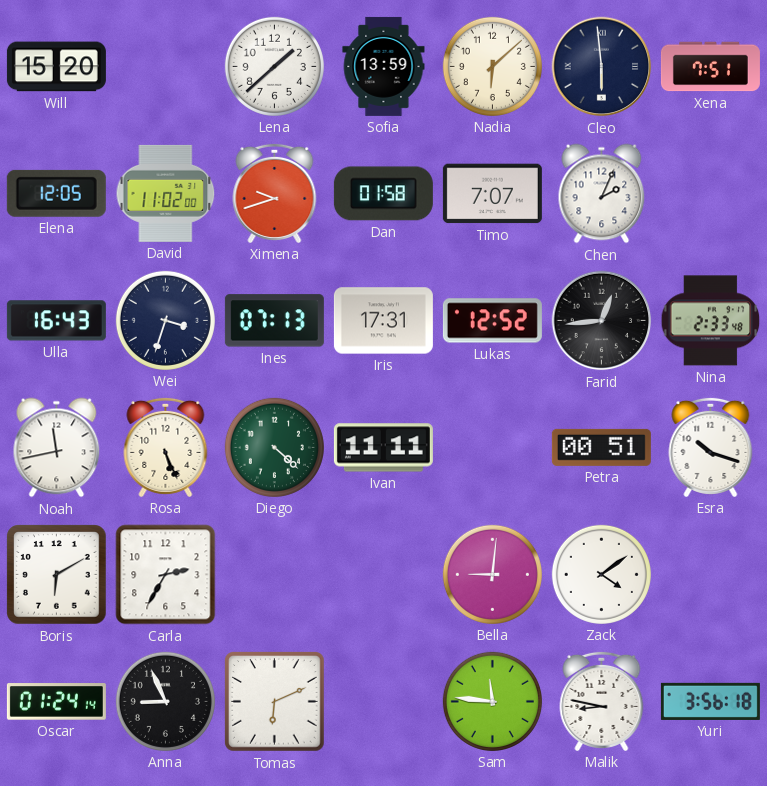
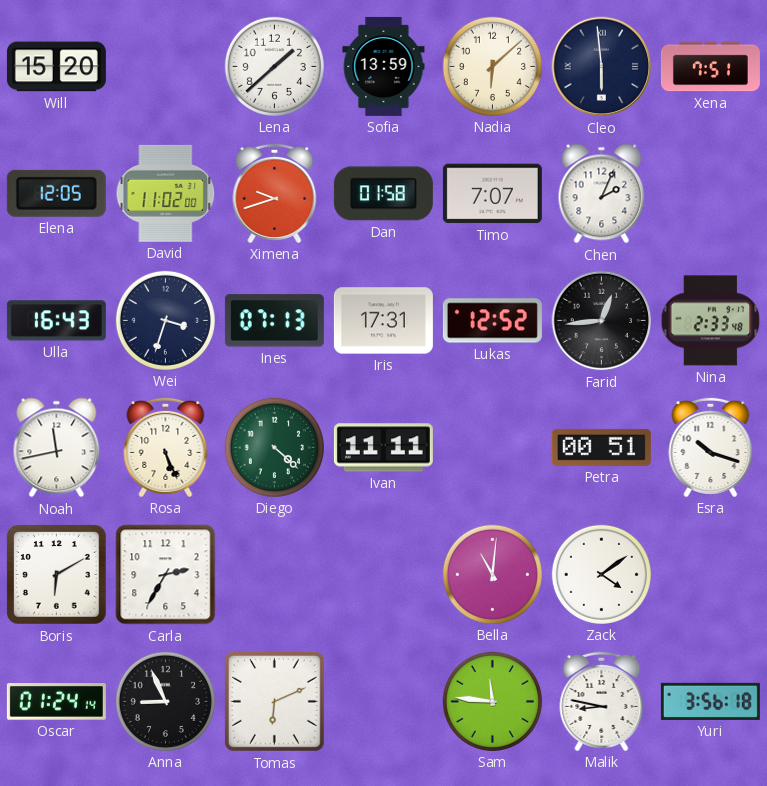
Bella: 9:01 -> 11:01 (492, 574)
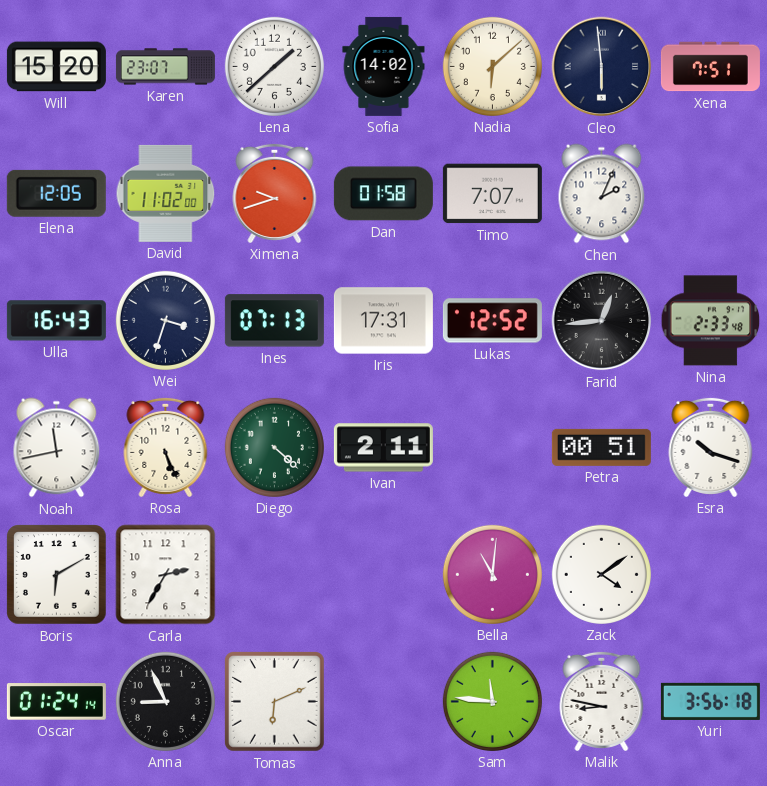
Karen: none -> 23:07 (165, 67)
Sofia: 13:59 -> 14:02 (384, 66)
Ivan: 11:11 -> 2:11 (383, 448)
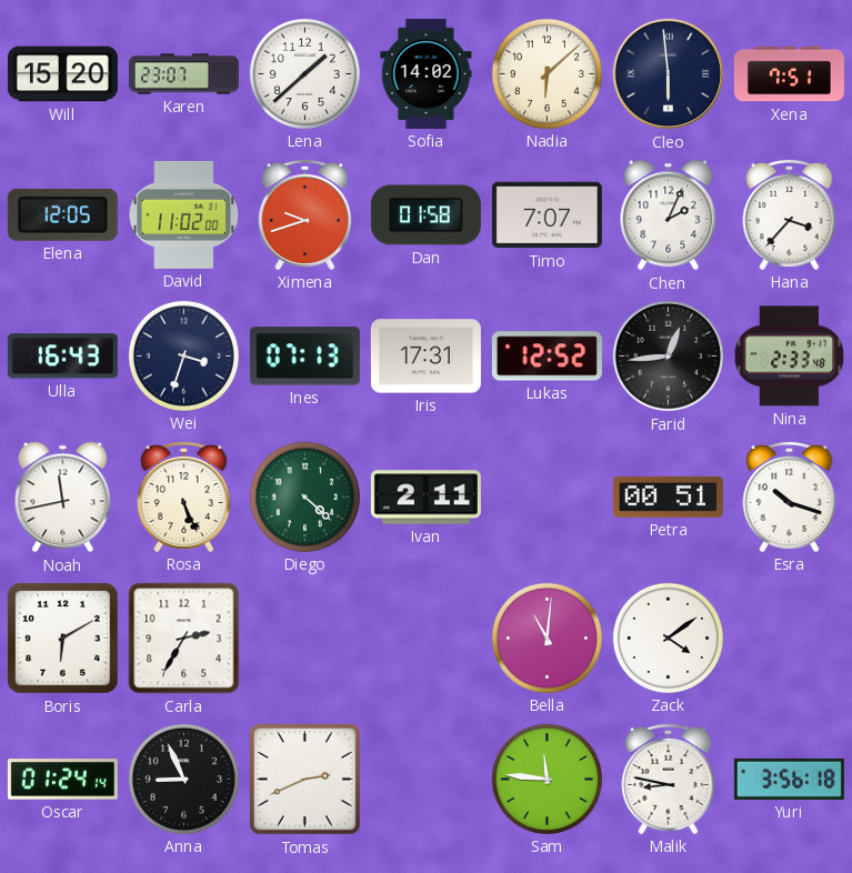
Hana: none -> 3:37 (790, 214)
Tomas: 6:11 -> 2:41 (305, 780)
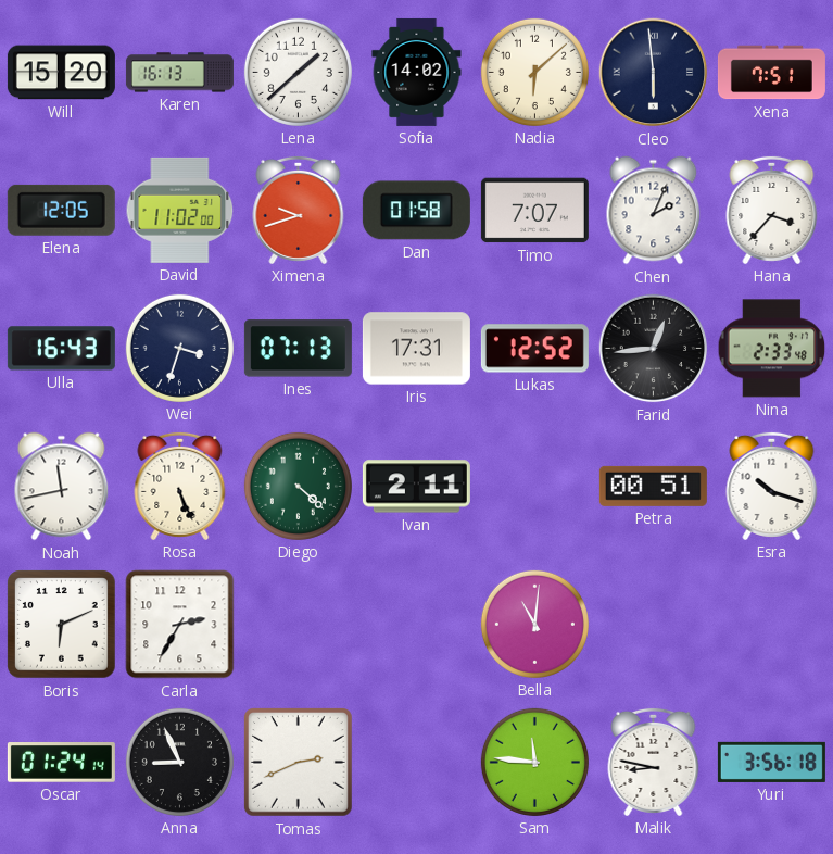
Karen: 23:07 -> 16:13 (179, 73)
Boris: 6:10 -> 6:11 (62, 625)
Zack: 4:09 -> none (668, 638)
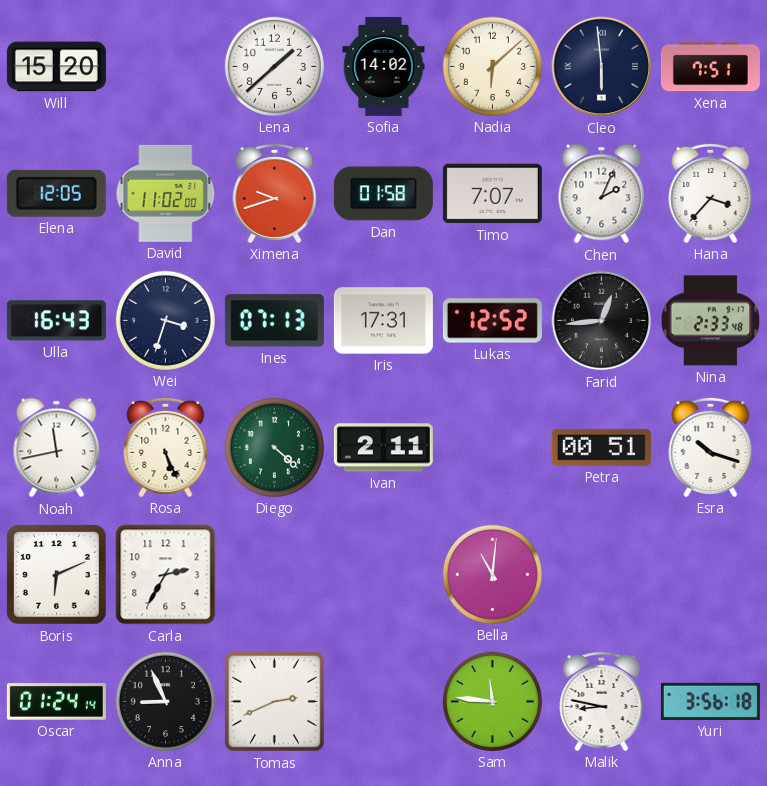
Karen: 16:13 -> none (179, 73)
